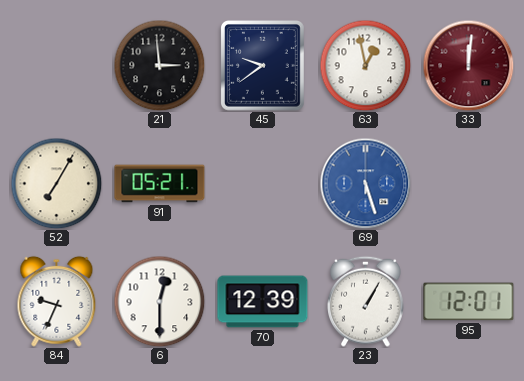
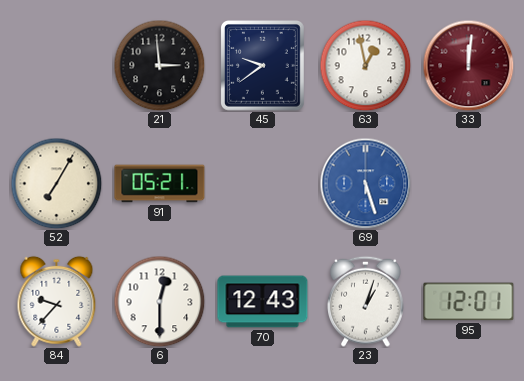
84: 9:34 -> 9:37 (57, 301)
70: 12:39 -> 12:43 (263, 302)
23: 1:05 -> 1:03 (366, 301)
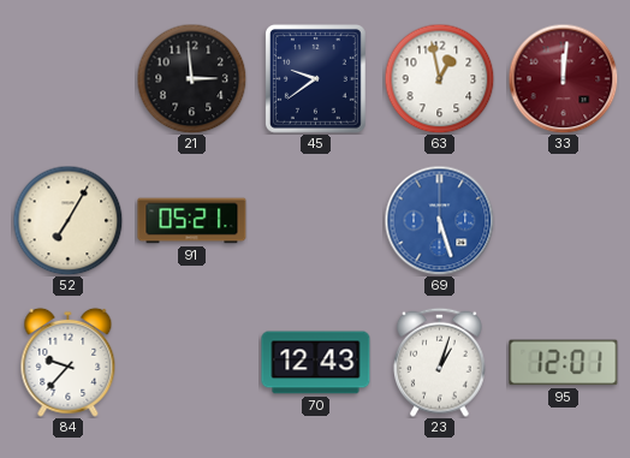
6: 12:30 -> none (159, 301)
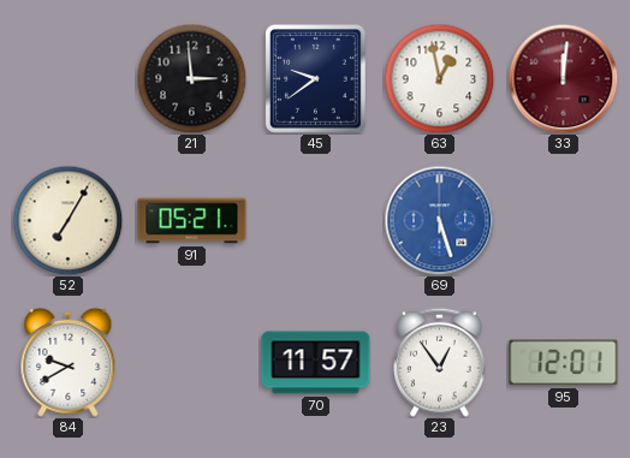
84: 9:37 -> 9:40 (69, 362)
70: 12:43 -> 11:57 (316, 363)
23: 1:03 -> 12:54 (440, 362)
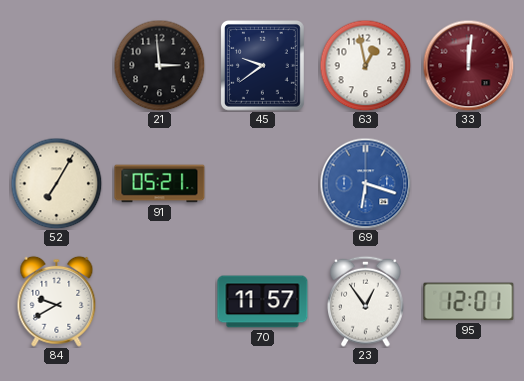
69: 5:27 -> 6:18 (365, 183)
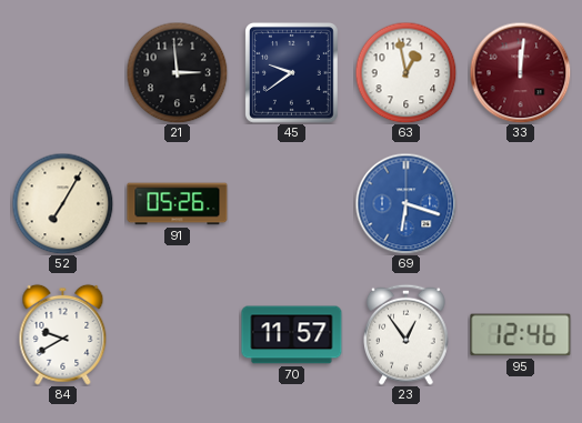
91: 05:21 -> 05:26 (178, 204)
95: 12:01 -> 12:46 (521, 335)
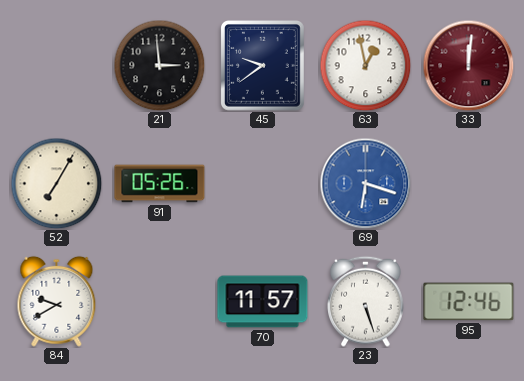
23: 12:54 -> 5:27 (366, 301)
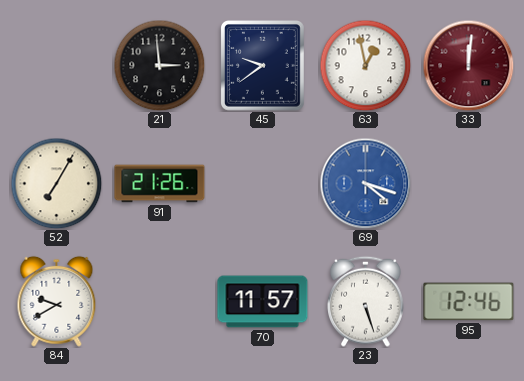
91: 05:26 -> 21:26 (160, 184)
69: 6:18 -> 4:18 (365, 183)
